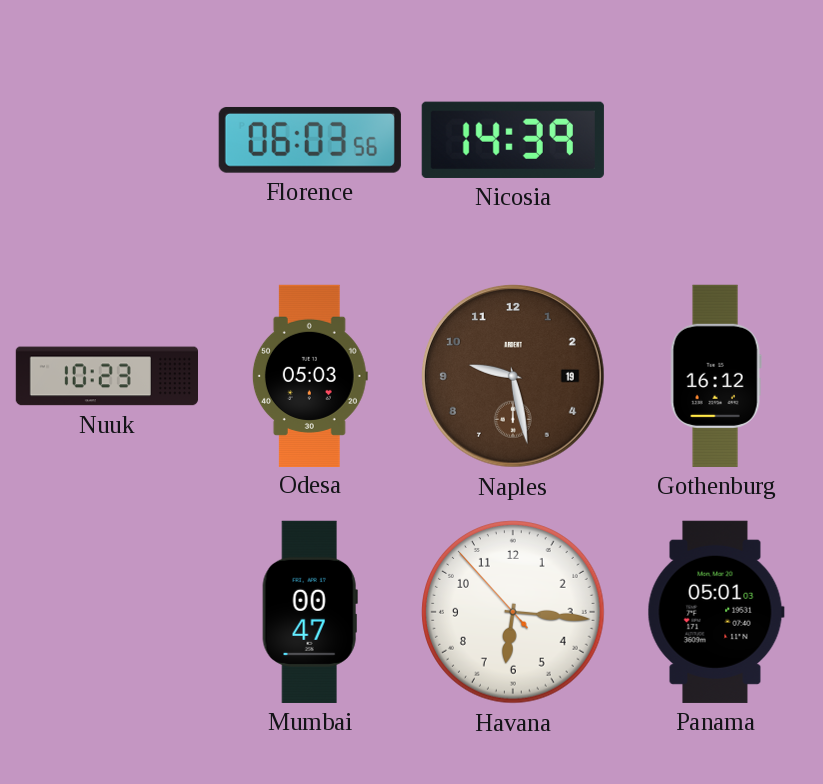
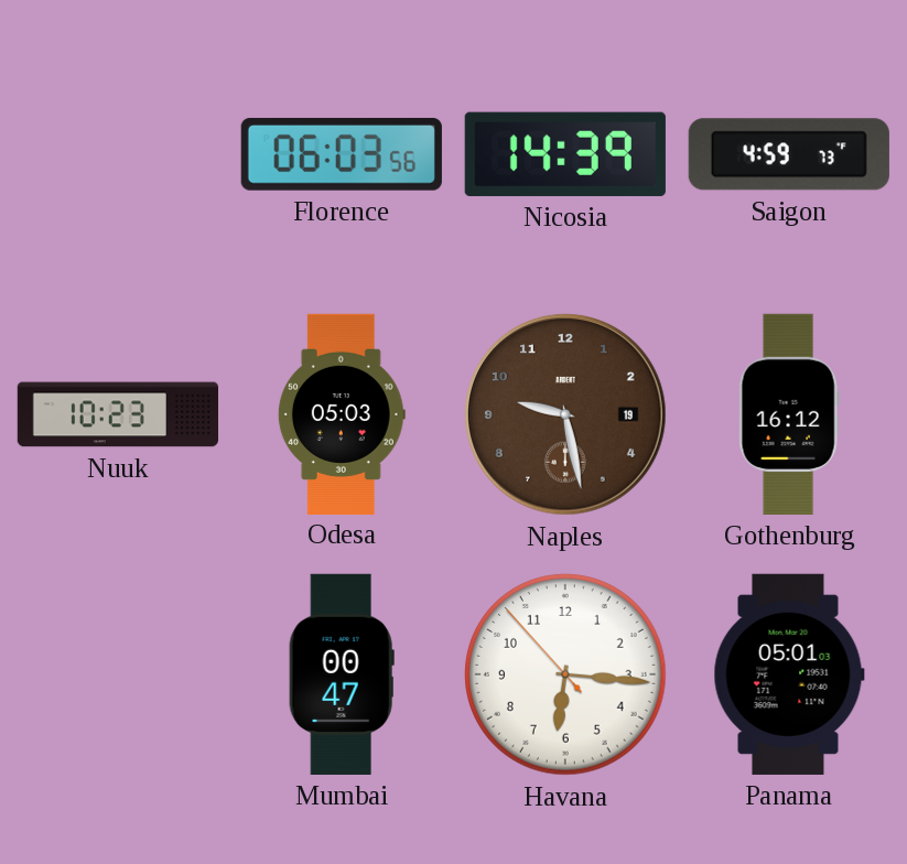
Saigon: none -> 4:59 (789, 154)
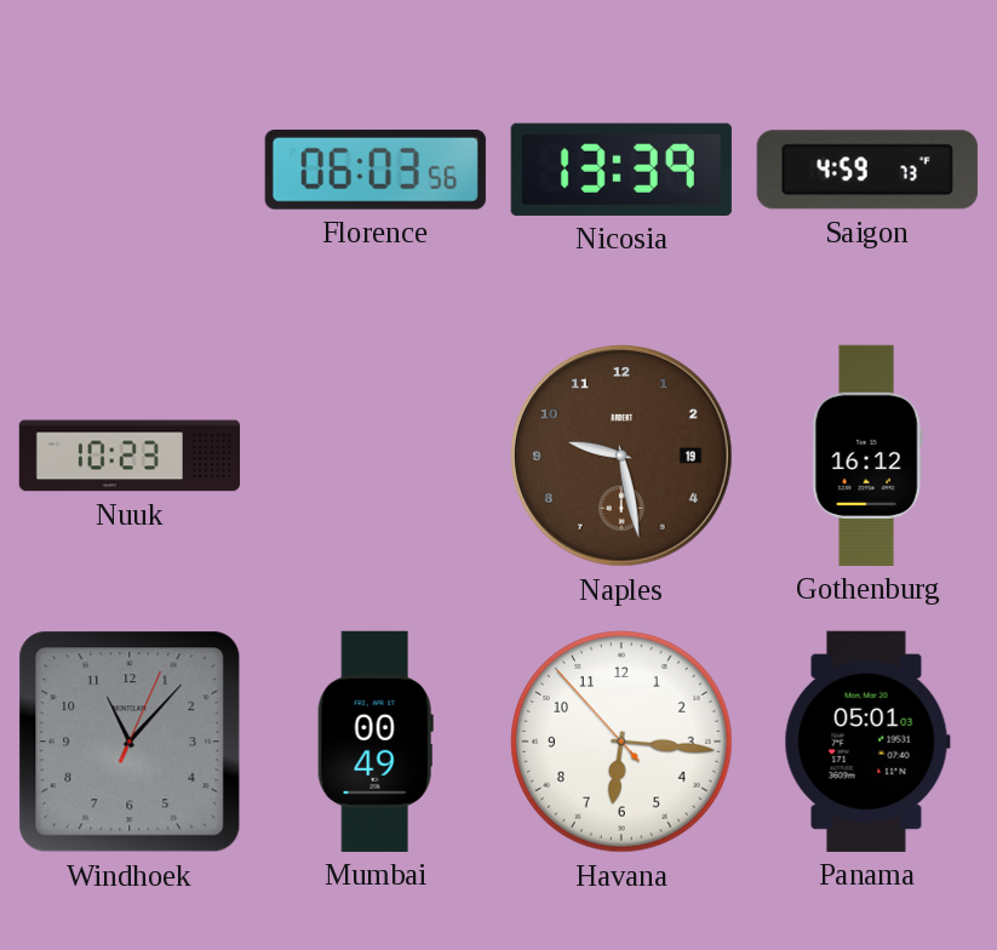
Nicosia: 14:39 -> 13:39 (621, 170)
Odesa: 05:03 -> none (342, 413)
Windhoek: none -> 11:07 (130, 742)
Mumbai: 00:47 -> 00:49 (376, 742)
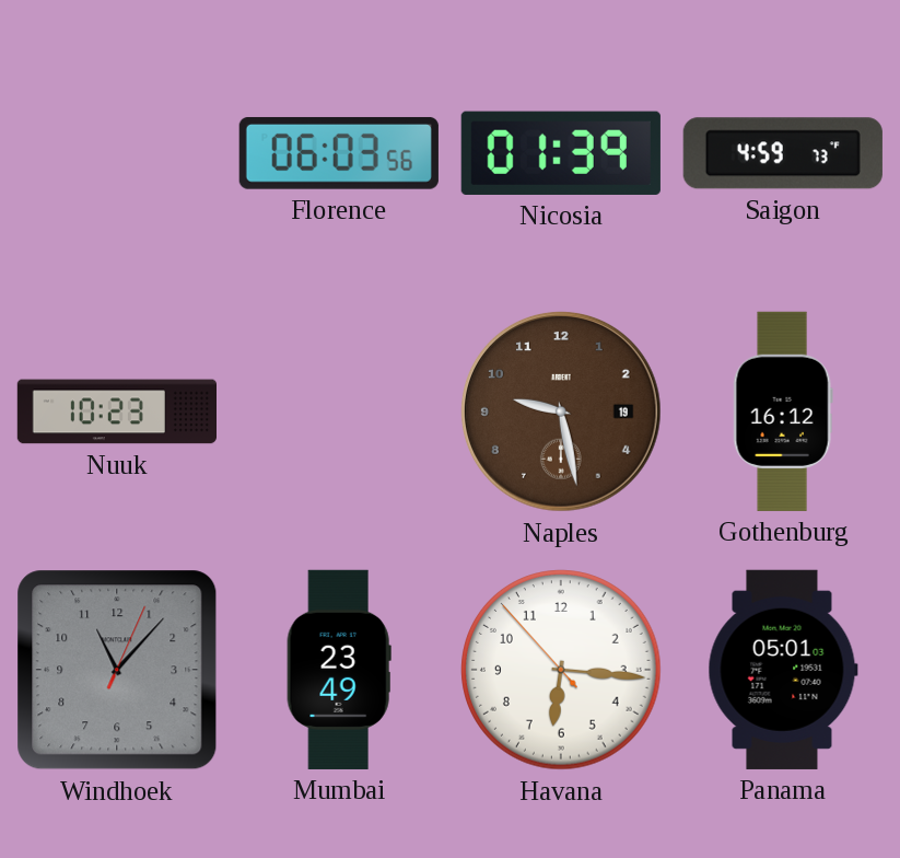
Nicosia: 13:39 -> 01:39 (561, 153)
Mumbai: 00:49 -> 23:49 (339, 670)
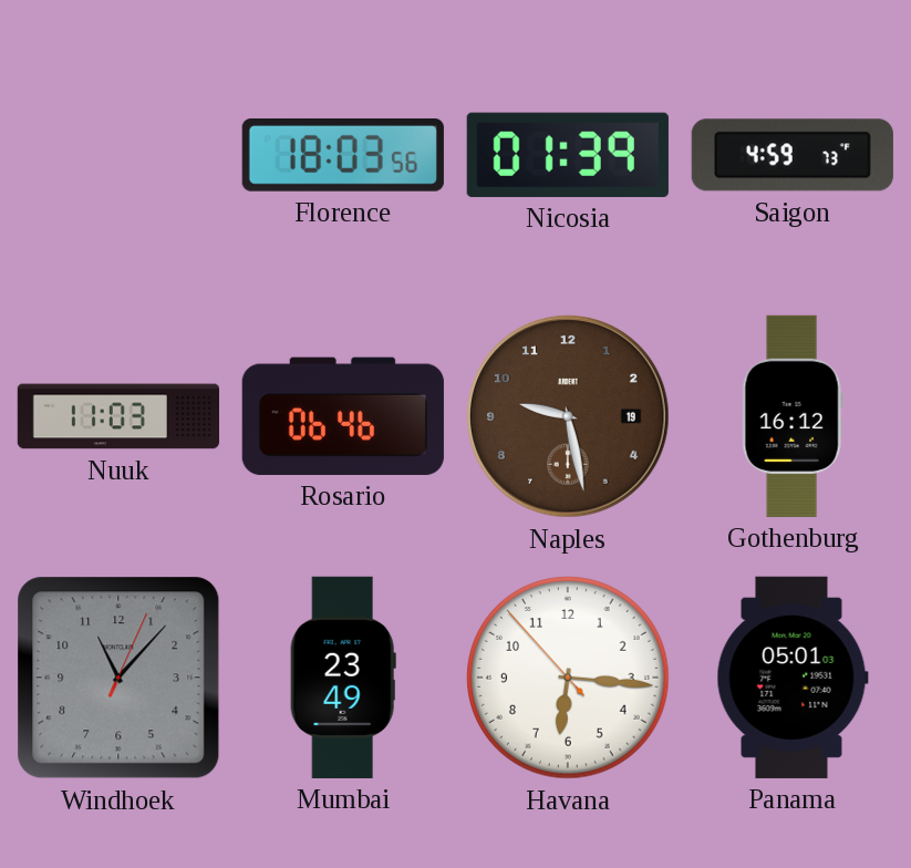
Florence: 06:03 -> 18:03 (343, 155)
Nuuk: 10:23 -> 11:03 (117, 416)
Rosario: none -> 06:46 (343, 416)
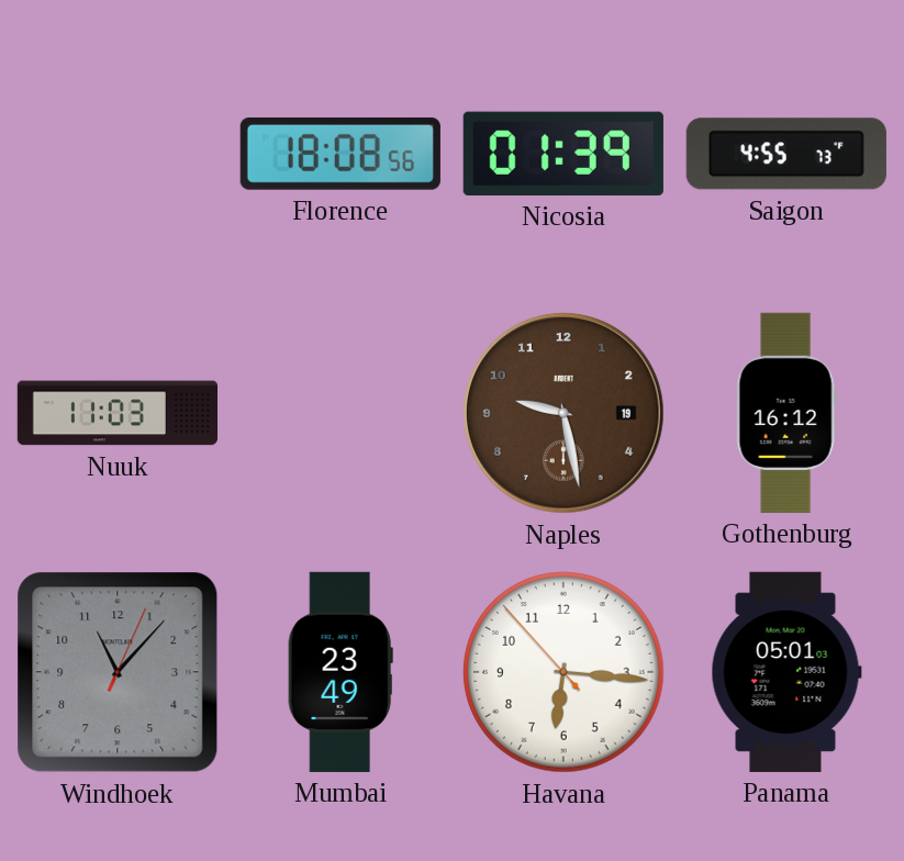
Florence: 18:03 -> 18:08 (341, 154)
Saigon: 4:59 -> 4:55 (786, 154)
Rosario: 06:46 -> none (343, 416)
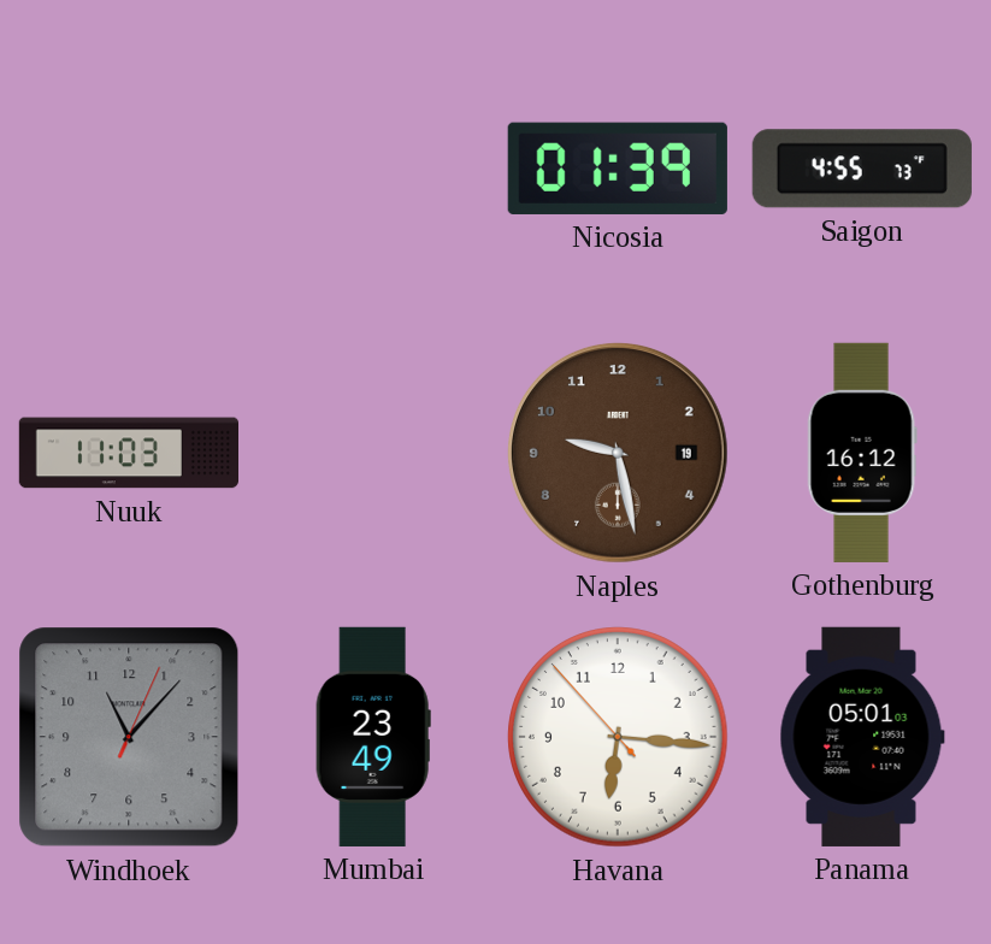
Florence: 18:08 -> none (341, 154)
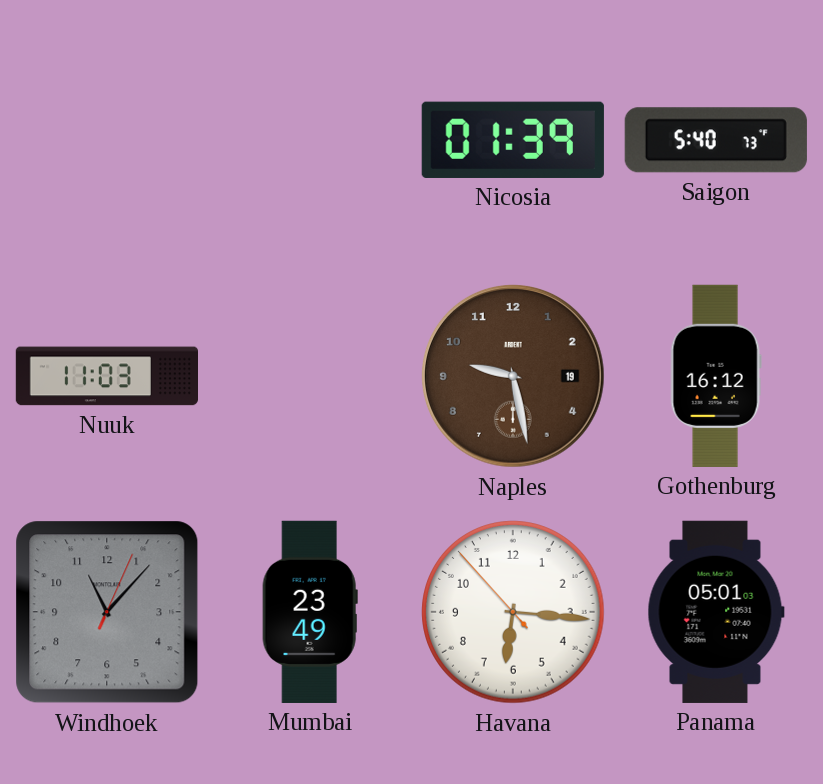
Saigon: 4:55 -> 5:40 (716, 140)
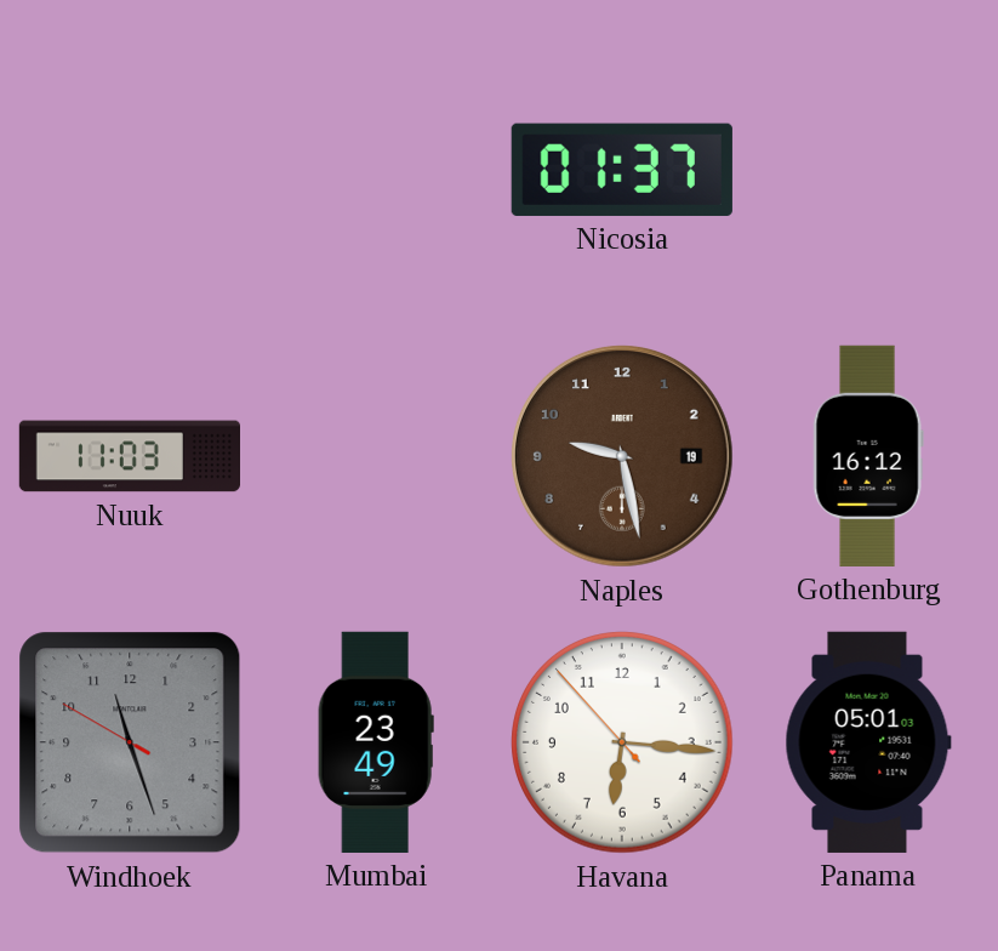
Nicosia: 01:39 -> 01:37 (622, 170)
Saigon: 5:40 -> none (716, 140)
Windhoek: 11:07 -> 11:26 (130, 742)
